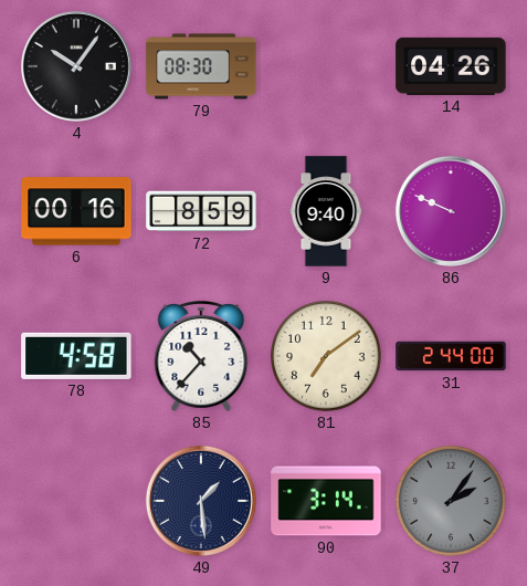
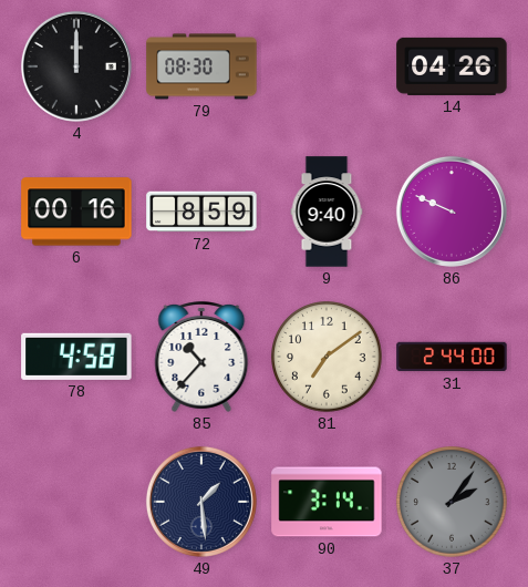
4: 10:06 -> 12:00 (76, 66)
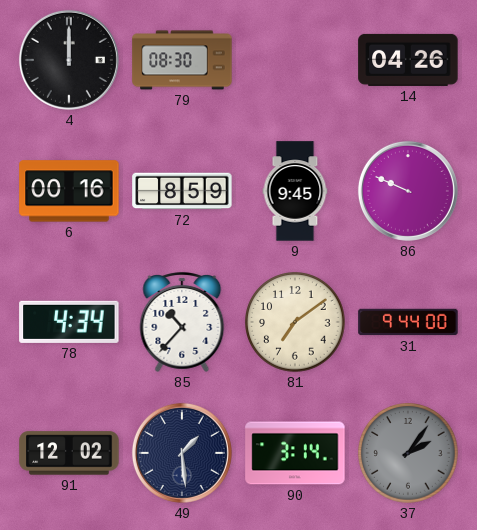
9: 9:40 -> 9:45 (295, 191)
78: 4:58 -> 4:34 (69, 322)
31: 2:44 -> 9:44 (408, 322)
91: none -> 12:02 (69, 453)
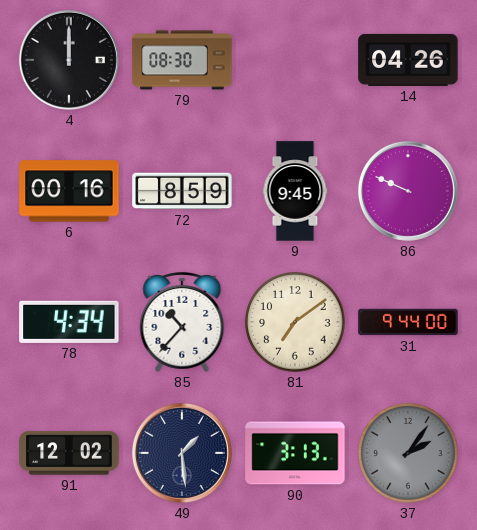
90: 3:14 -> 3:13 (295, 453)
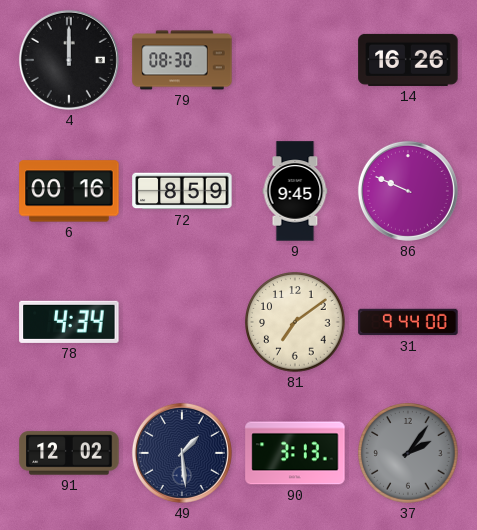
14: 04:26 -> 16:26 (408, 60)
85: 10:37 -> none (182, 323)
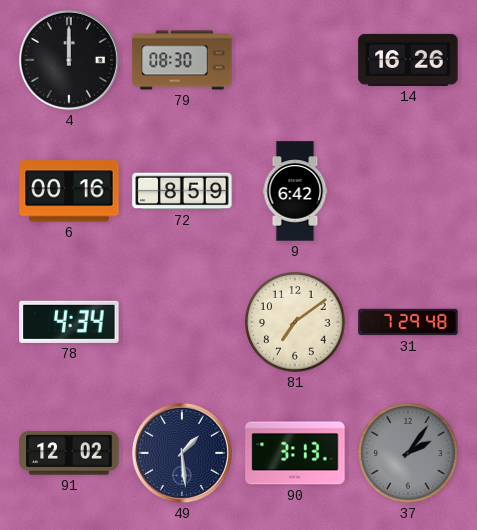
9: 9:45 -> 6:42 (295, 191)
86: 9:49 -> none (408, 191)
31: 9:44 -> 7:29 (408, 322)
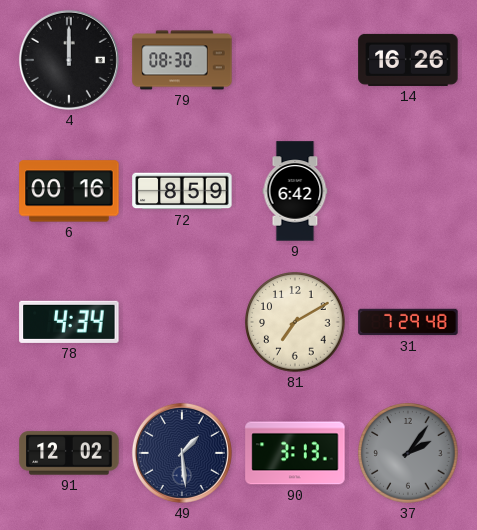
81: 7:09 -> 7:10 (295, 322)
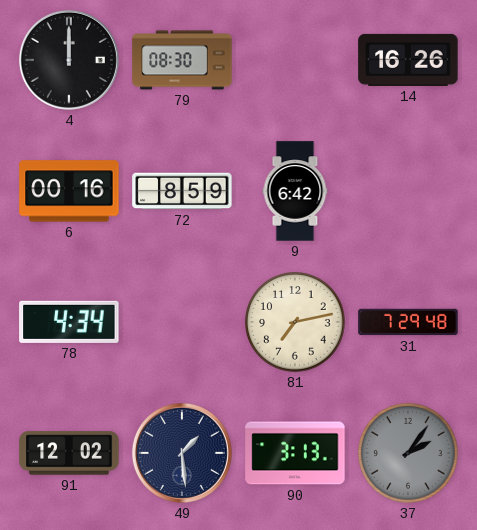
81: 7:10 -> 7:13 (295, 322)
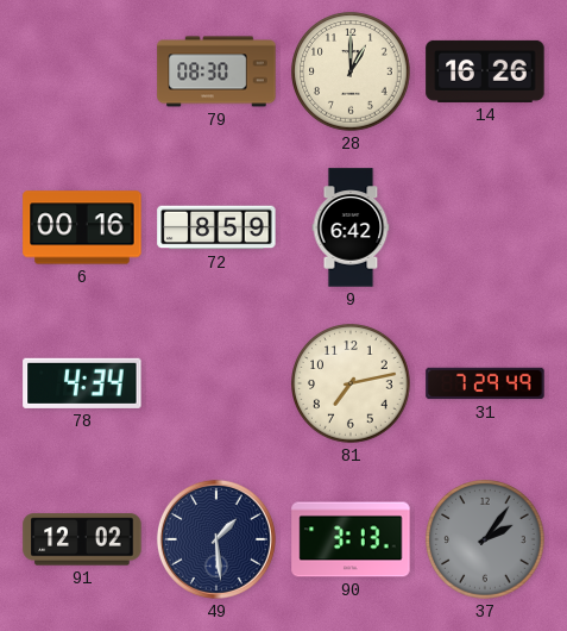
4: 12:00 -> none (69, 60)
28: none -> 1:00 (351, 71)
31: 7:29:48 -> 7:29:49 (485, 383)
